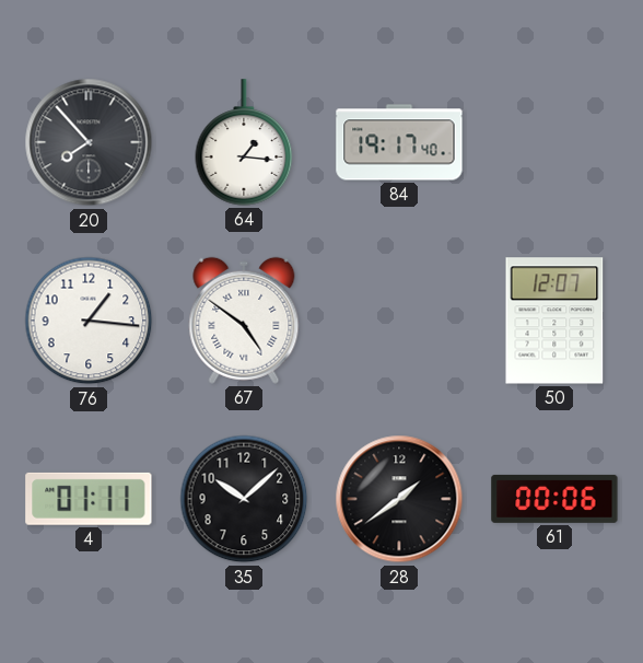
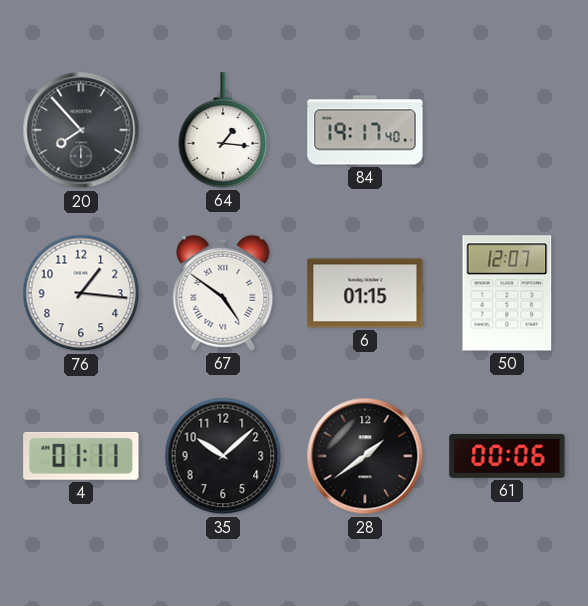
6: none -> 01:15 (365, 293)
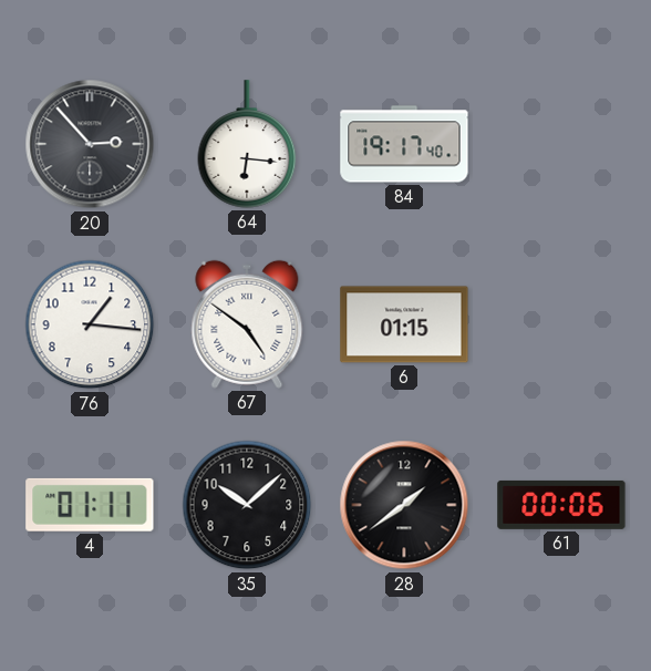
20: 7:53 -> 2:53 (90, 144)
64: 1:16 -> 6:16 (247, 144)
50: 12:07 -> none (507, 293)
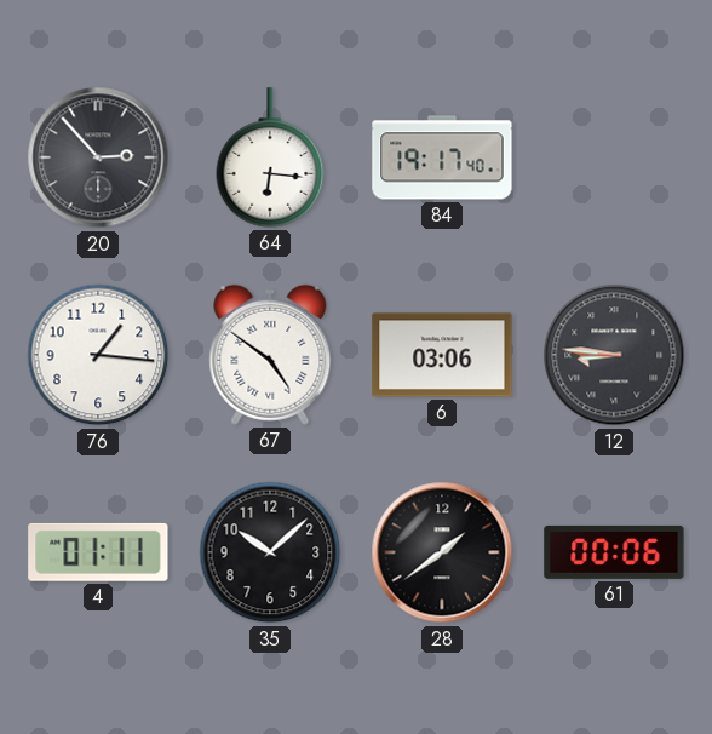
6: 01:15 -> 03:06 (442, 355)
12: none -> 8:46 (614, 355)
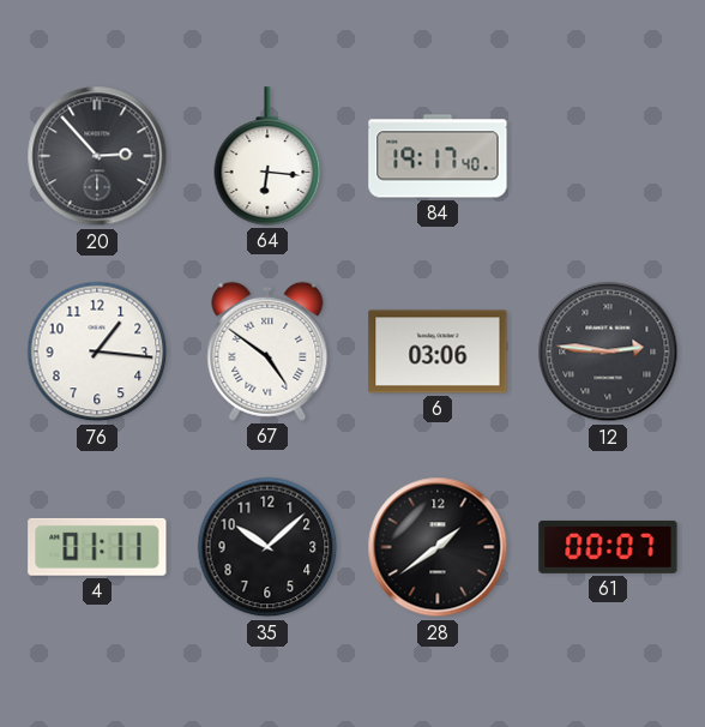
12: 8:46 -> 2:46 (608, 352)
61: 00:06 -> 00:07 (608, 547)
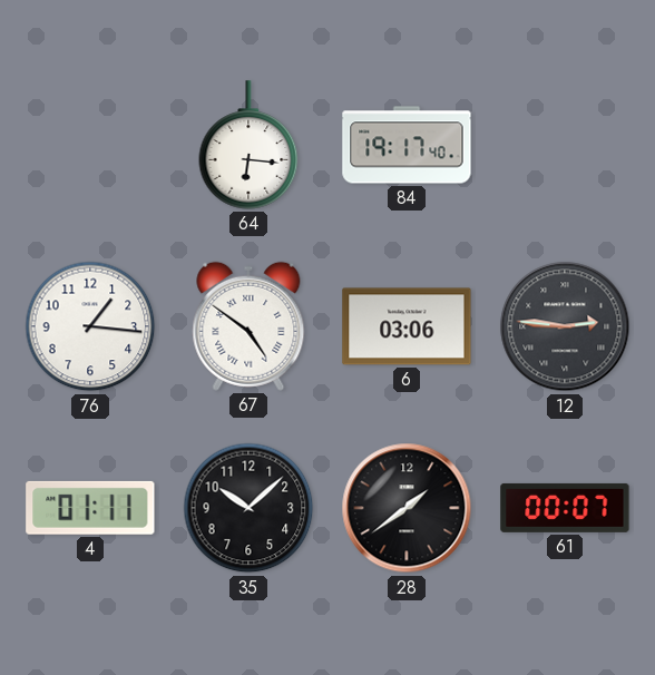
20: 2:53 -> none (97, 156)
